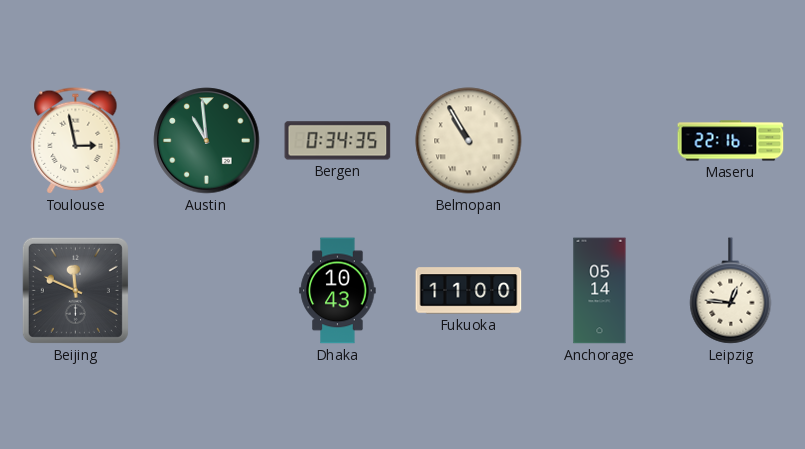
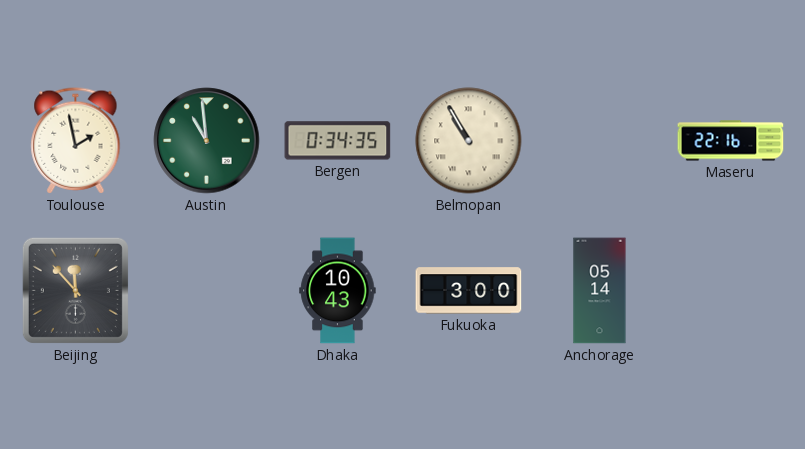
Toulouse: 2:58 -> 1:58 (76, 141)
Beijing: 11:49 -> 11:53 (75, 290)
Fukuoka: 11:00 -> 3:00 (469, 291)
Leipzig: 12:46 -> none (731, 291)
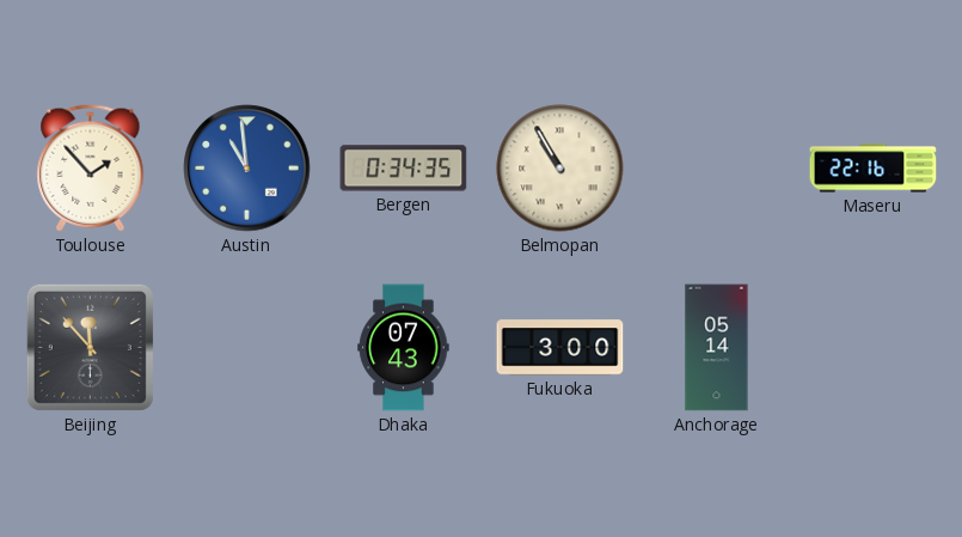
Toulouse: 1:58 -> 1:53 (91, 169)
Austin dial: green -> blue (247, 169)
Dhaka: 10:43 -> 07:43 (404, 348)
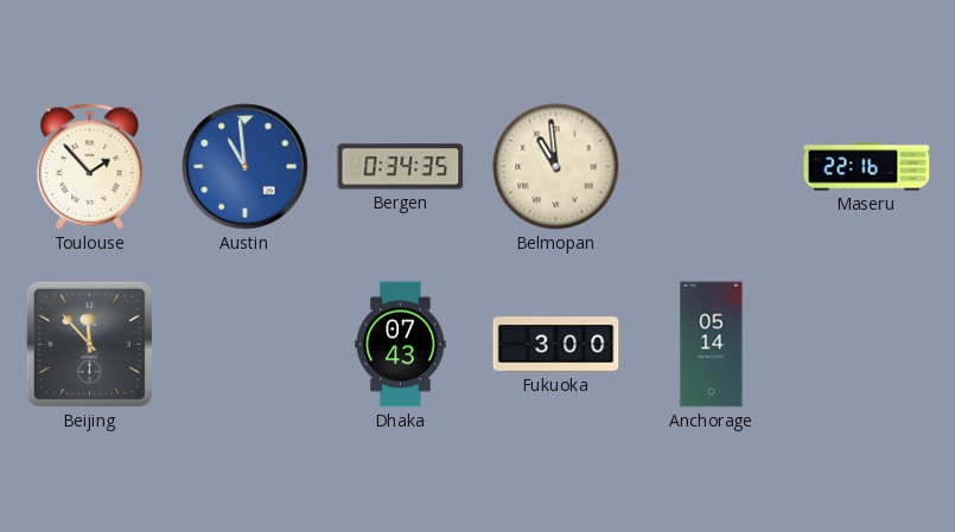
Belmopan: 10:55 -> 10:59 (556, 167)
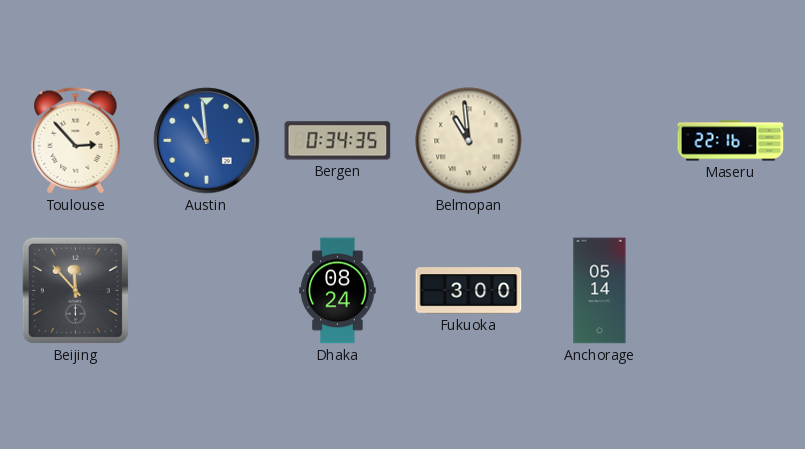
Toulouse: 1:53 -> 2:53 (76, 141)
Dhaka: 07:43 -> 08:24 (338, 291)
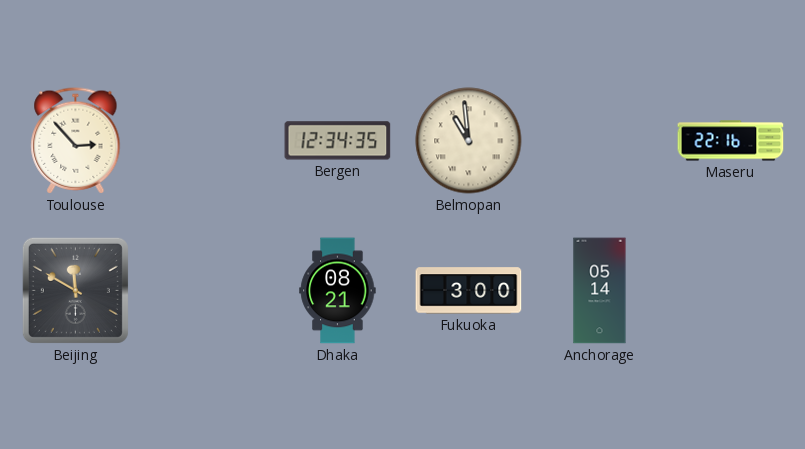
Austin: 10:59 -> none (207, 141)
Bergen: 0:34 -> 12:34 (338, 141)
Beijing: 11:53 -> 11:50 (75, 290)
Dhaka: 08:24 -> 08:21 (338, 291)
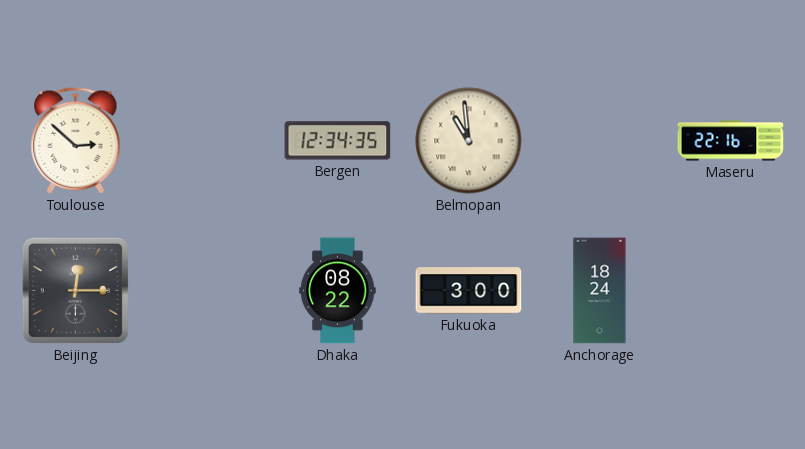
Toulouse: 2:53 -> 2:52 (76, 141)
Beijing: 11:50 -> 12:15 (75, 290)
Dhaka: 08:21 -> 08:22 (338, 291)
Anchorage: 05:14 -> 18:24 (600, 291)
